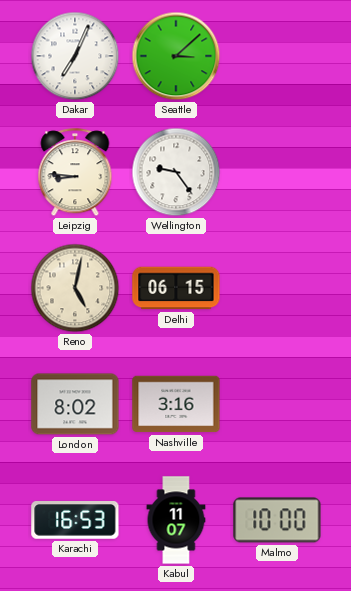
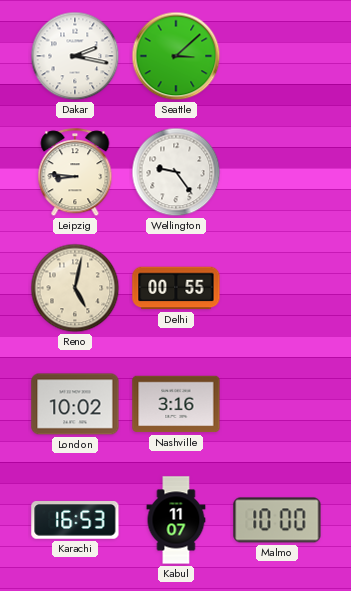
Dakar: 7:04 -> 2:17 (75, 56)
Delhi: 06:15 -> 00:55 (176, 288)
London: 8:02 -> 10:02 (75, 404)
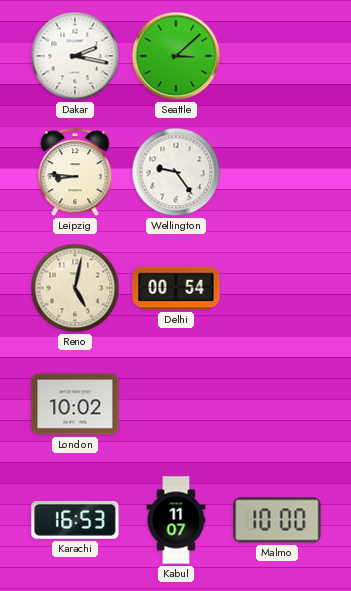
Delhi: 00:55 -> 00:54 (176, 288)
Nashville: 3:16 -> none (176, 404)
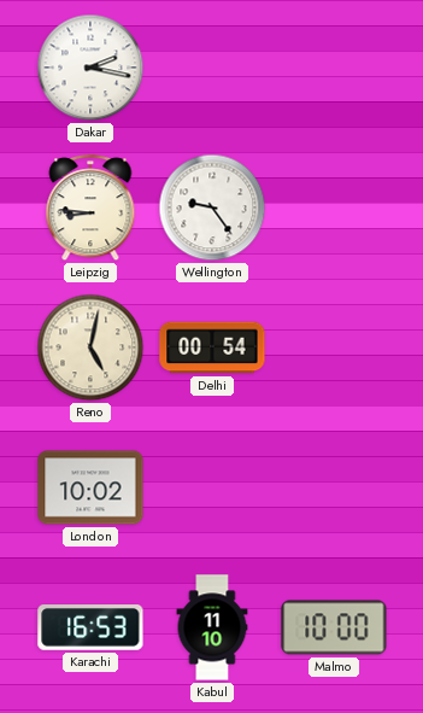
Seattle: 3:08 -> none (176, 56)
Kabul: 11:07 -> 11:10 (212, 627)
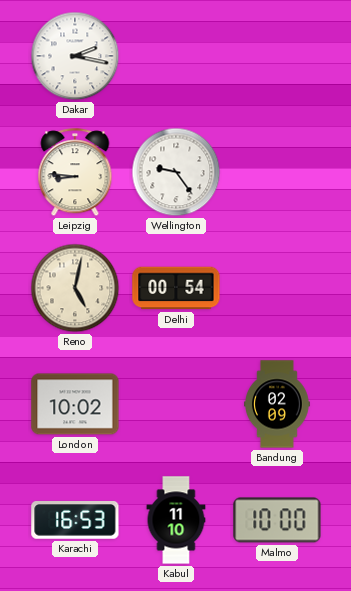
Bandung: none -> 02:09 (278, 404)
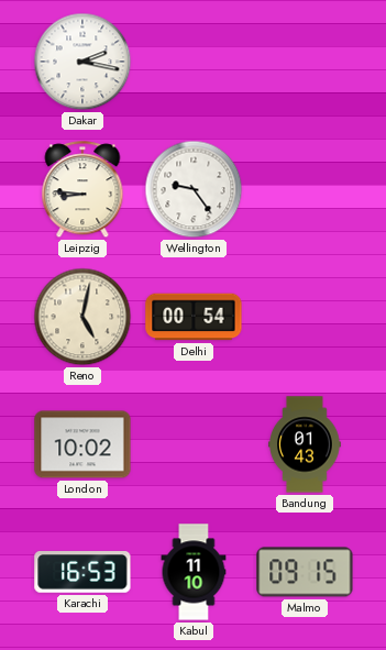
Bandung: 02:09 -> 01:43 (306, 444)
Malmo: 10:00 -> 09:15 (305, 572)
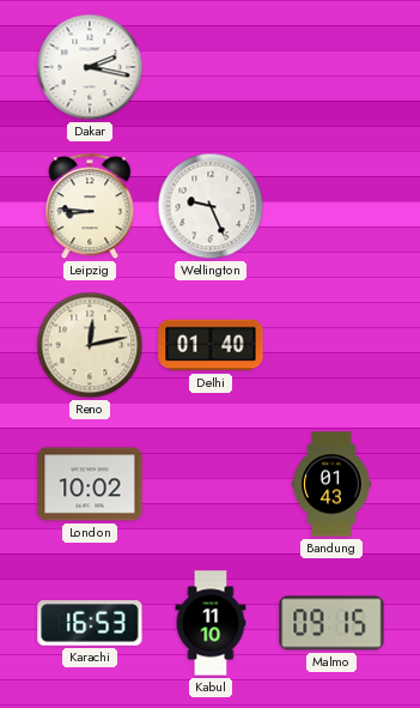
Wellington: 9:24 -> 9:26 (211, 206)
Reno: 5:02 -> 12:13 (90, 345)
Delhi: 00:54 -> 01:40 (211, 345)
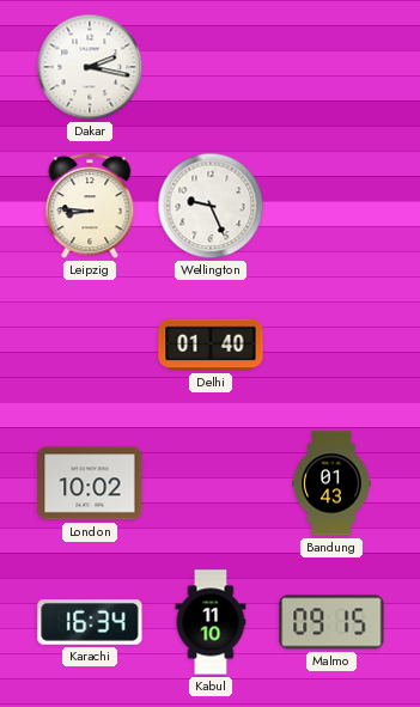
Reno: 12:13 -> none (90, 345)
Karachi: 16:53 -> 16:34 (90, 623)
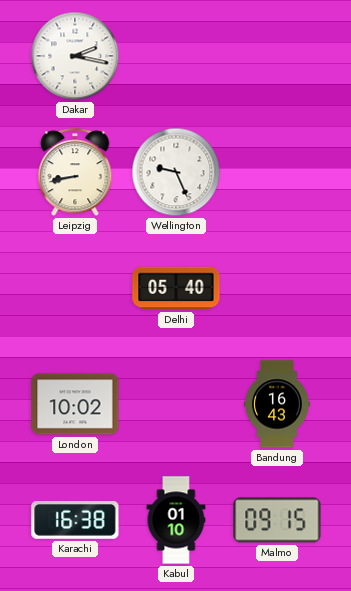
Leipzig: 8:46 -> 8:43 (75, 173)
Delhi: 01:40 -> 05:40 (176, 288)
Bandung: 01:43 -> 16:43 (278, 404)
Karachi: 16:34 -> 16:38 (75, 521)
Kabul: 11:10 -> 01:10 (176, 520)
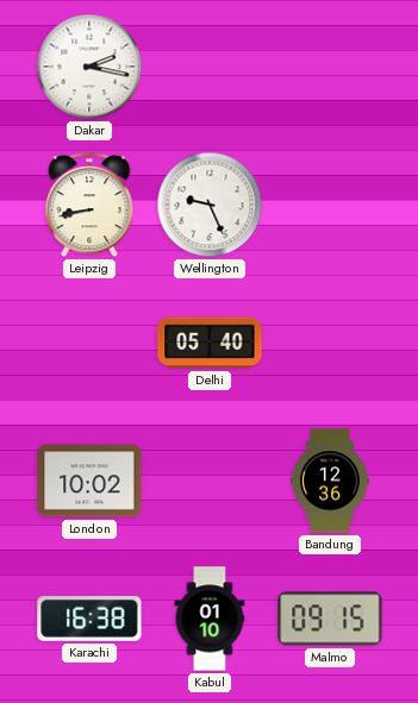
Bandung: 16:43 -> 12:36 (331, 481)
